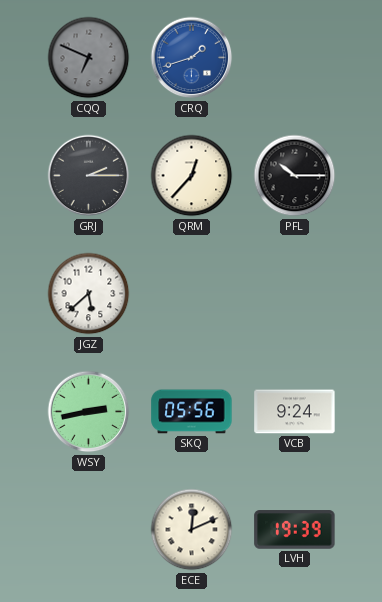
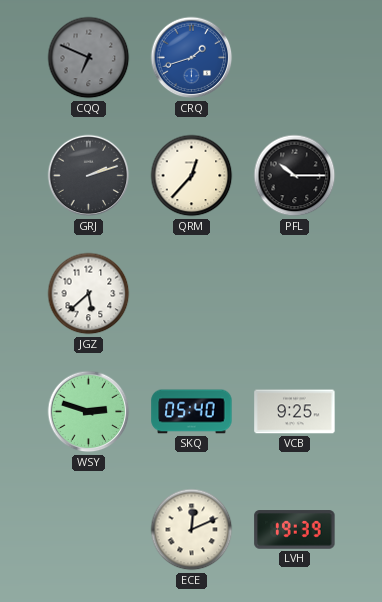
GRJ: 2:15 -> 2:12 (89, 176)
WSY: 2:43 -> 2:48 (89, 412)
SKQ: 05:56 -> 05:40 (192, 412)
VCB: 9:24 -> 9:25 (295, 412)
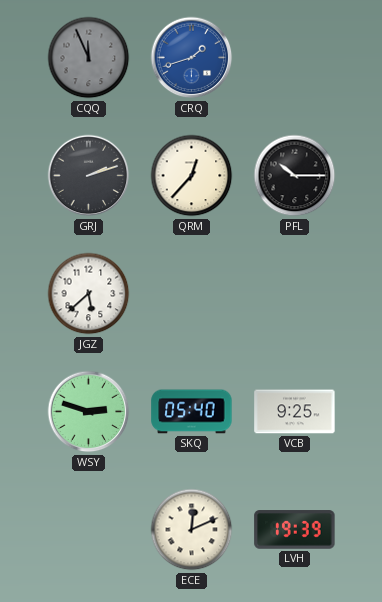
CQQ: 6:49 -> 11:56 (89, 58)
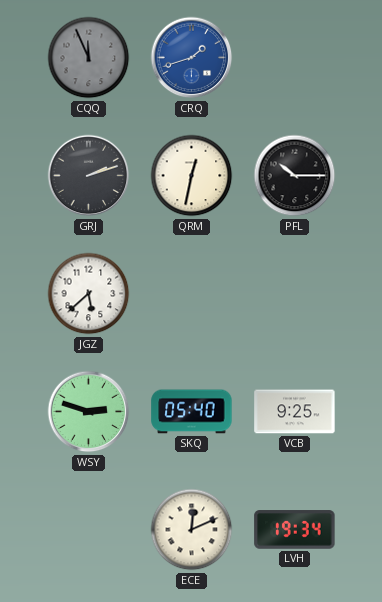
QRM: 12:37 -> 12:32 (192, 176)
LVH: 19:39 -> 19:34 (295, 530)
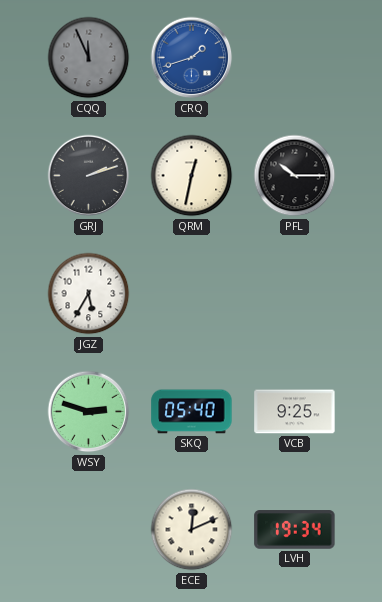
JGZ: 5:38 -> 5:35 (89, 294)
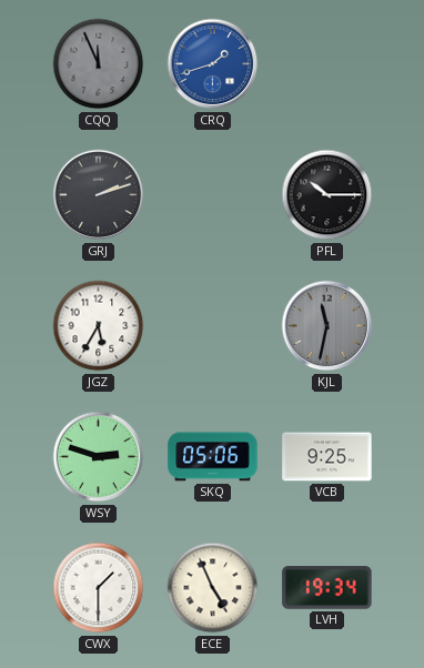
QRM: 12:32 -> none (192, 176)
KJL: none -> 11:32 (327, 326)
SKQ: 05:40 -> 05:06 (213, 457)
CWX: none -> 1:30 (99, 588)
ECE: 12:11 -> 4:56 (213, 588)
